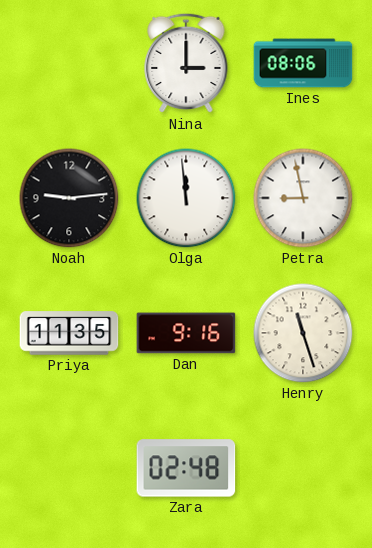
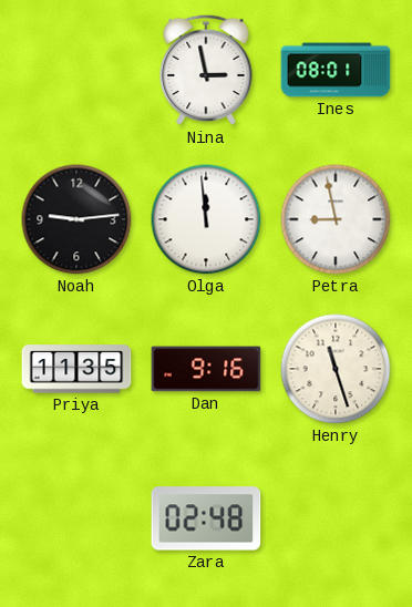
Nina: 3:00 -> 2:58 (206, 70)
Ines: 08:06 -> 08:01 (336, 70)
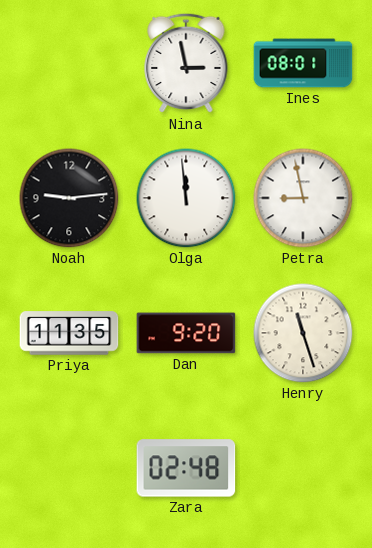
Dan: 9:16 -> 9:20 (186, 333)
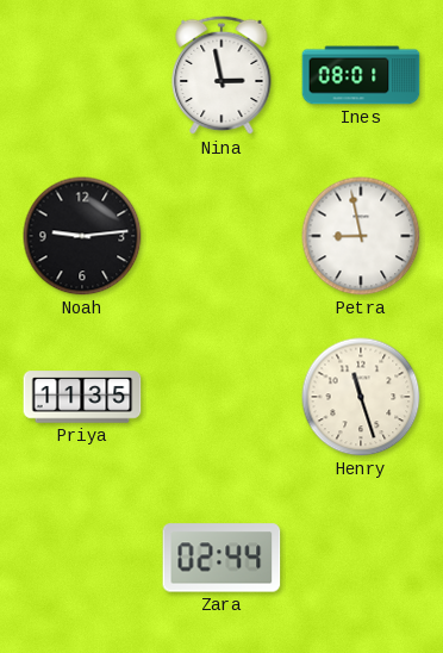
Olga: 11:59 -> none (186, 198)
Dan: 9:20 -> none (186, 333)
Zara: 02:48 -> 02:44 (221, 558)
